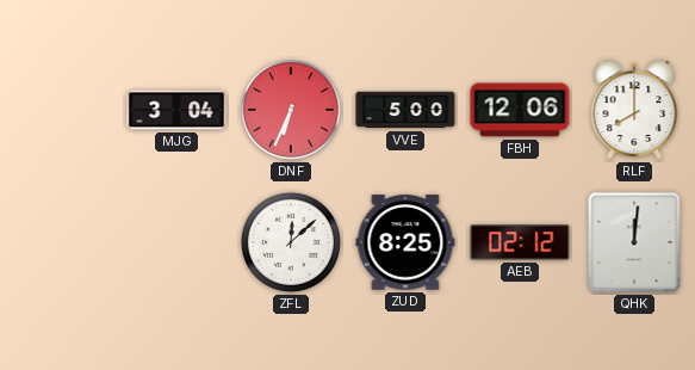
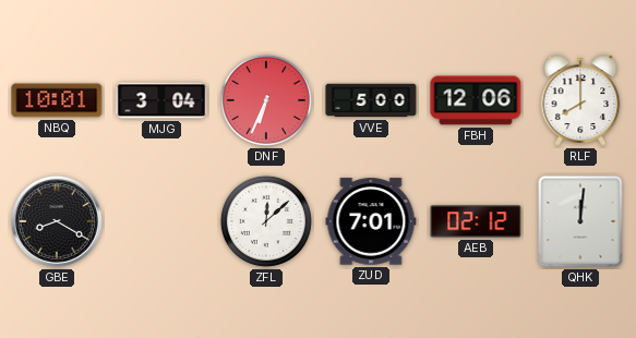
NBQ: none -> 10:01 (57, 100)
GBE: none -> 8:20 (57, 221)
ZUD: 8:25 -> 7:01 (371, 221)
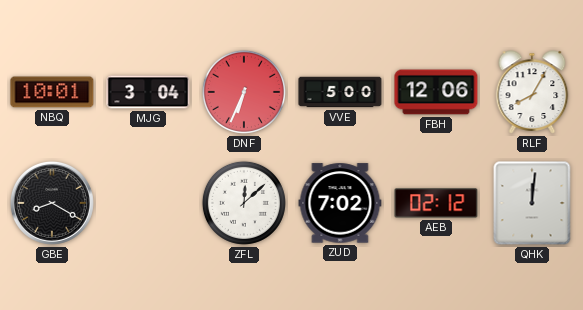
RLF: 8:00 -> 8:05 (532, 92)
ZUD: 7:01 -> 7:02 (340, 203)
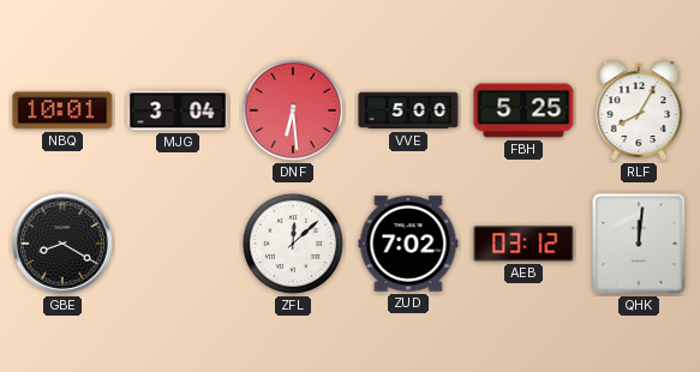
DNF: 6:34 -> 6:29 (293, 110)
FBH: 12:06 -> 5:25 (523, 110)
AEB: 02:12 -> 03:12 (523, 244)
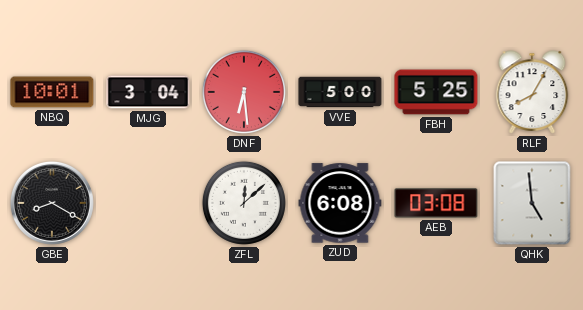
ZUD: 7:02 -> 6:08 (340, 203)
AEB: 03:12 -> 03:08 (436, 203)
QHK: 12:01 -> 4:59 (532, 203)
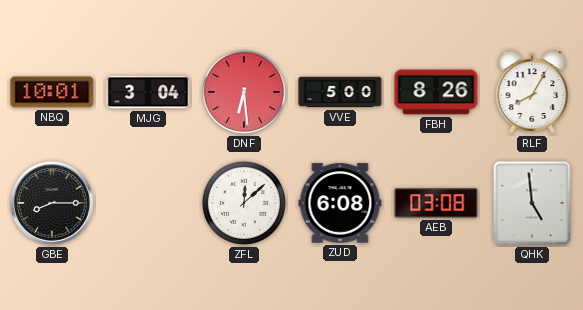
FBH: 5:25 -> 8:26 (436, 92)
GBE: 8:20 -> 8:15 (52, 203)
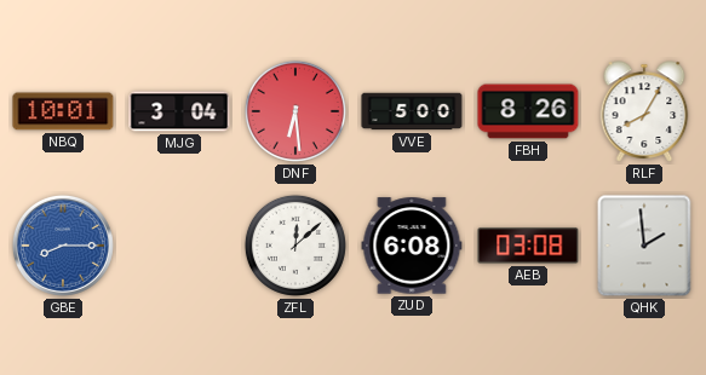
GBE dial: black -> blue (63, 246)
QHK: 4:59 -> 1:59 (644, 246)
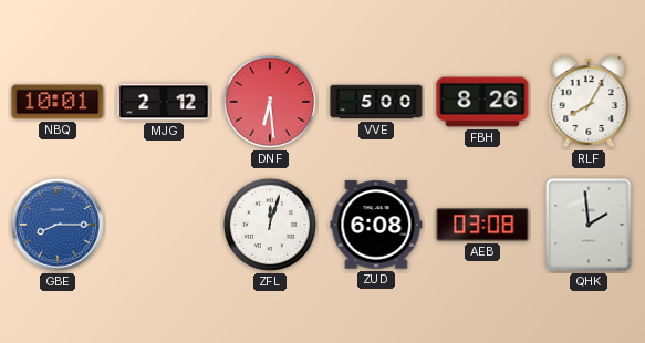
MJG: 3:04 -> 2:12 (164, 102)
ZFL: 12:08 -> 12:03 (270, 225)
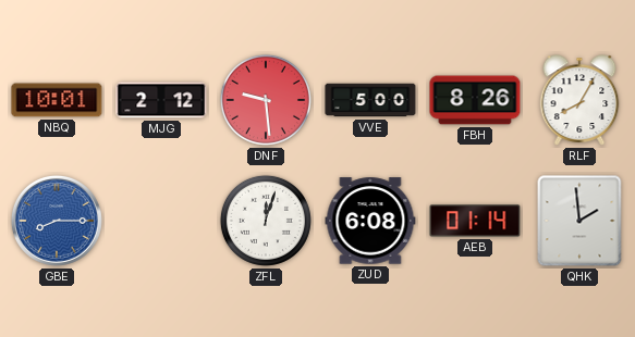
DNF: 6:29 -> 9:29 (266, 100)
AEB: 03:08 -> 01:14 (475, 221)
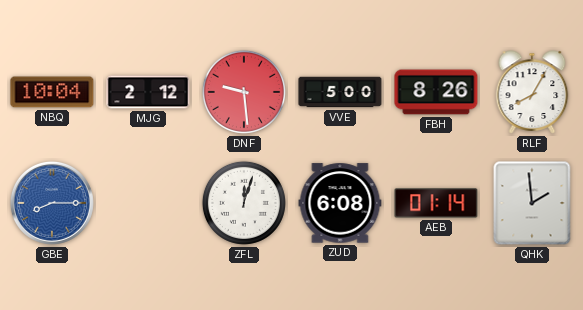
NBQ: 10:01 -> 10:04 (52, 92)
